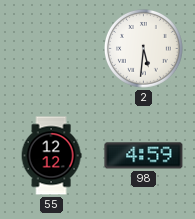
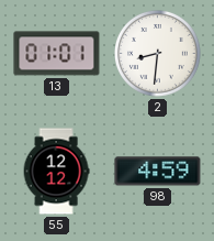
13: none -> 01:01 (57, 54)
2: 5:31 -> 8:31 (158, 54)
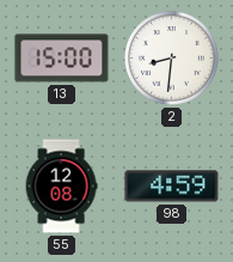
13: 01:01 -> 15:00 (62, 59)
55: 12:12 -> 12:08 (61, 187)
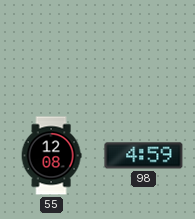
13: 15:00 -> none (62, 59)
2: 8:31 -> none (172, 59)
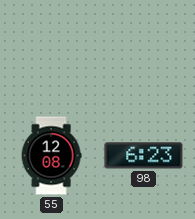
98: 4:59 -> 6:23 (144, 156)
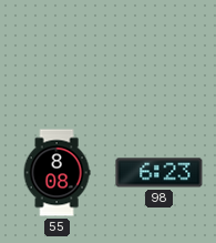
55: 12:08 -> 8:08 (56, 173)
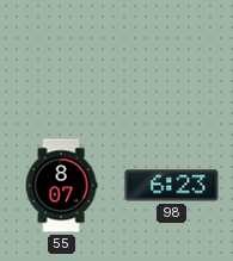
55: 8:08 -> 8:07 (61, 186)
